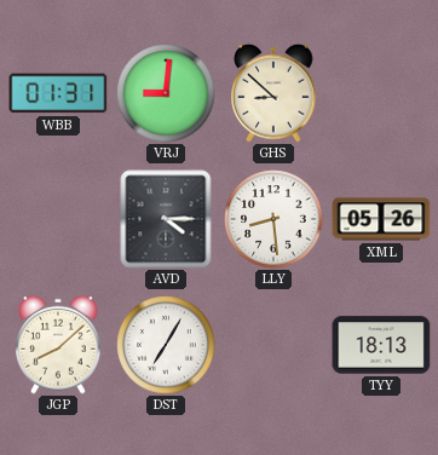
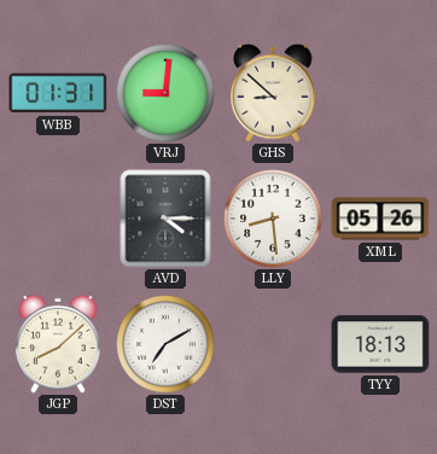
DST: 7:05 -> 7:10 (165, 344)
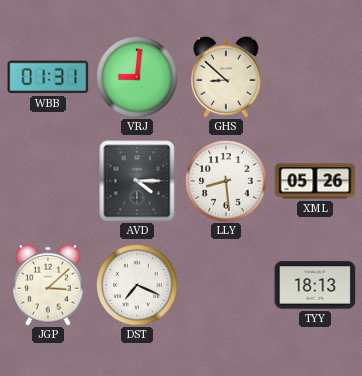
JGP: 8:08 -> 3:08 (48, 285)
DST: 7:10 -> 7:19 (137, 285)
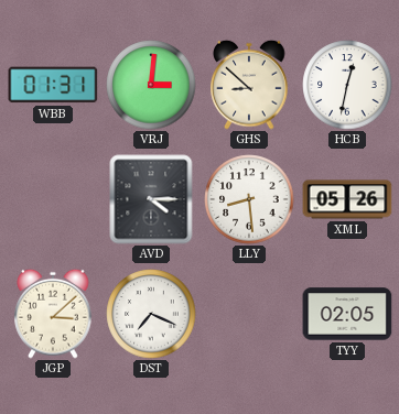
VRJ: 9:01 -> 3:01 (151, 85)
HCB: none -> 12:32 (347, 85)
TYY: 18:13 -> 02:05 (347, 314)
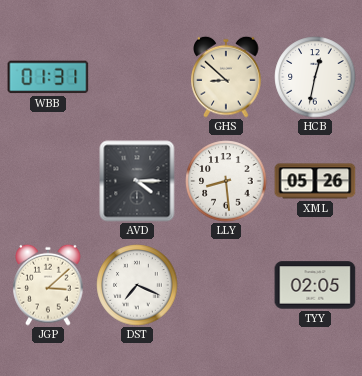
VRJ: 3:01 -> none (151, 85)
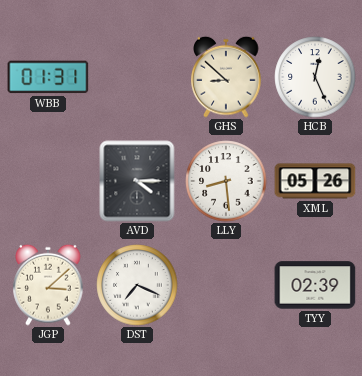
HCB: 12:32 -> 12:26 (315, 77)
TYY: 02:05 -> 02:39 (315, 285)
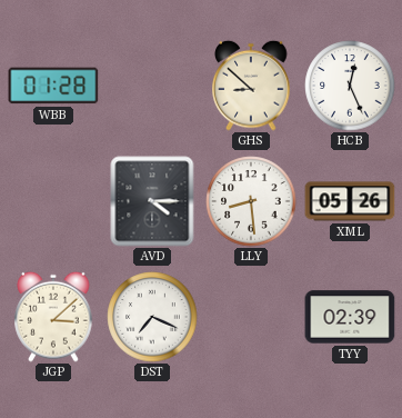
WBB: 01:31 -> 01:28 (53, 86)
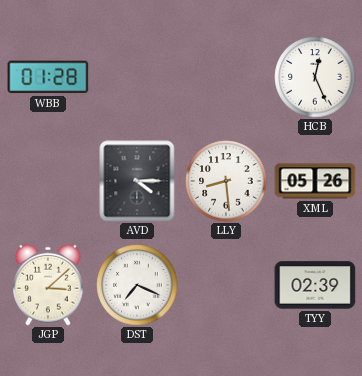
GHS: 8:52 -> none (251, 86)
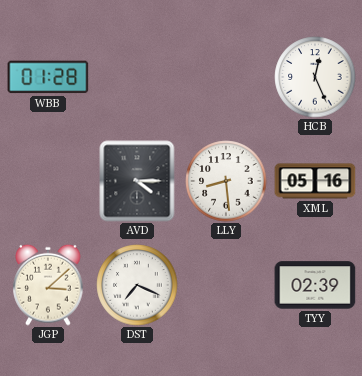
XML: 05:26 -> 05:16 (315, 181)
